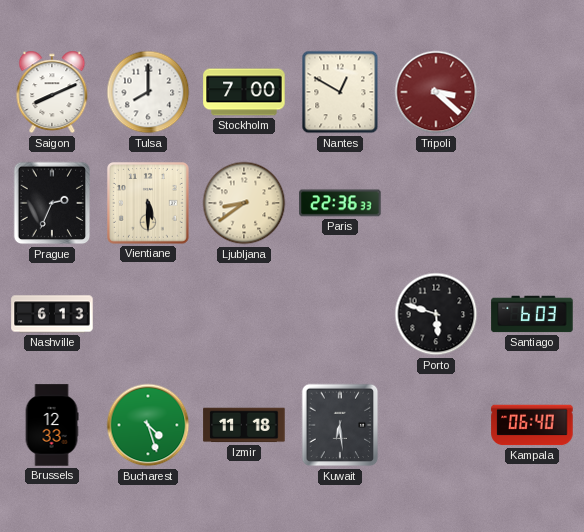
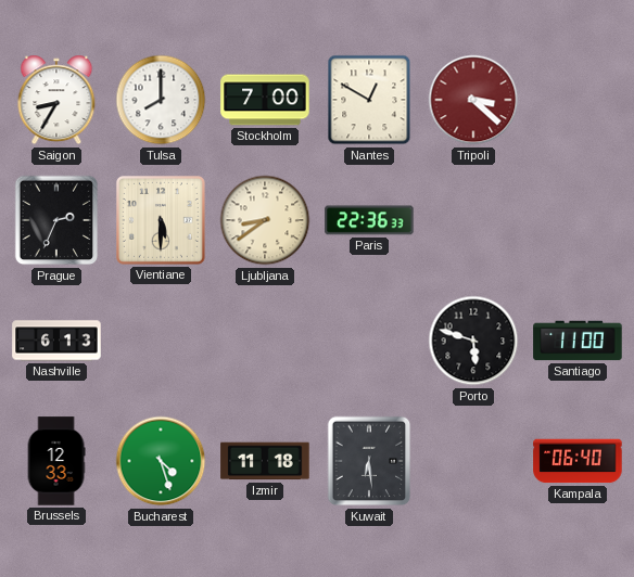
Saigon: 8:11 -> 8:35 (56, 100)
Santiago: 6:03 -> 11:00 (578, 341)
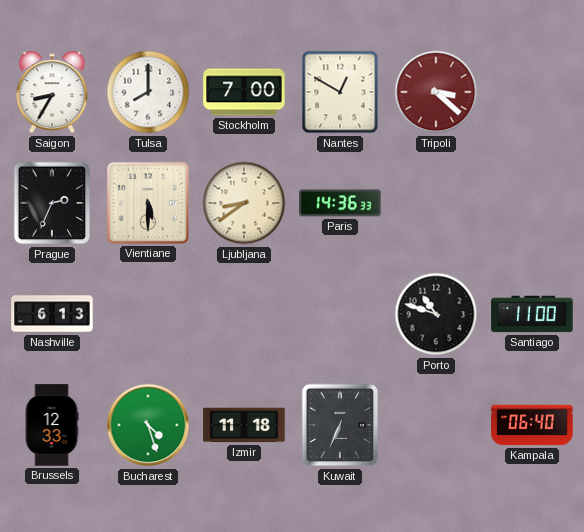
Paris: 22:36 -> 14:36 (340, 203)
Porto: 5:48 -> 10:48 (436, 314)
Kuwait: 6:29 -> 6:34 (340, 425)
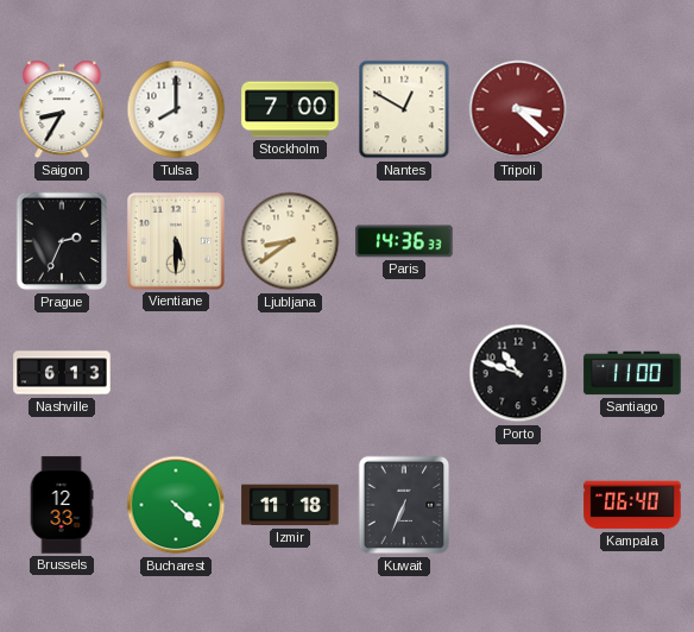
Bucharest: 4:27 -> 4:22 (176, 505)
